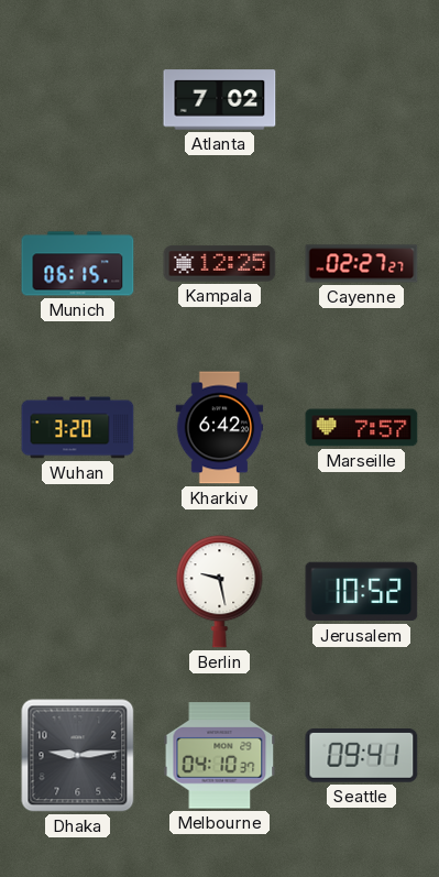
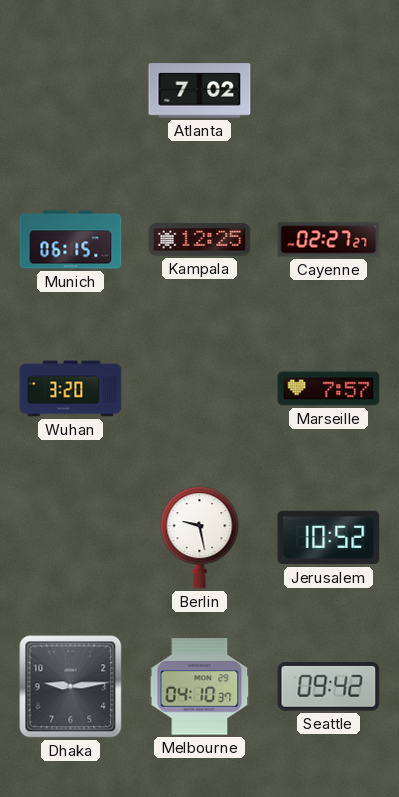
Kharkiv: 6:42 -> none (220, 428)
Seattle: 09:41 -> 09:42 (329, 687)
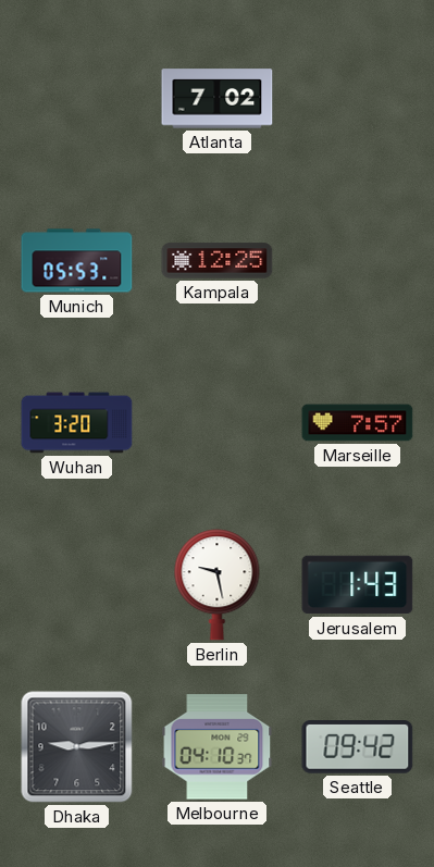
Munich: 06:15 -> 05:53 (77, 261)
Cayenne: 02:27 -> none (329, 240)
Jerusalem: 10:52 -> 1:43 (358, 585)
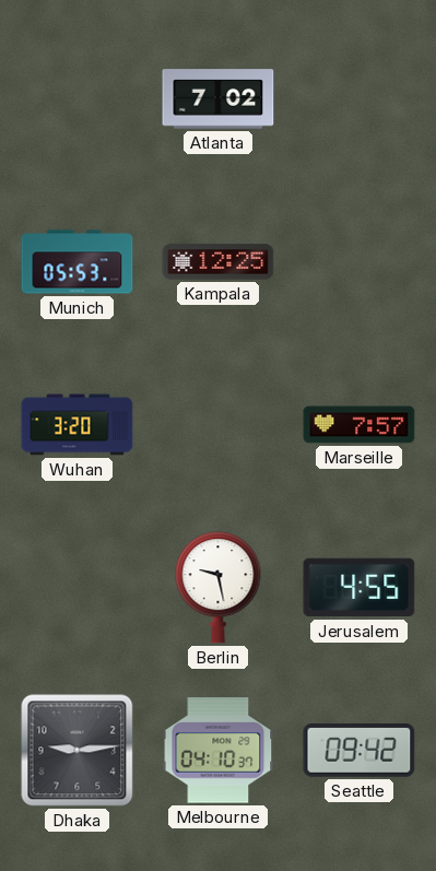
Jerusalem: 1:43 -> 4:55 (360, 588)
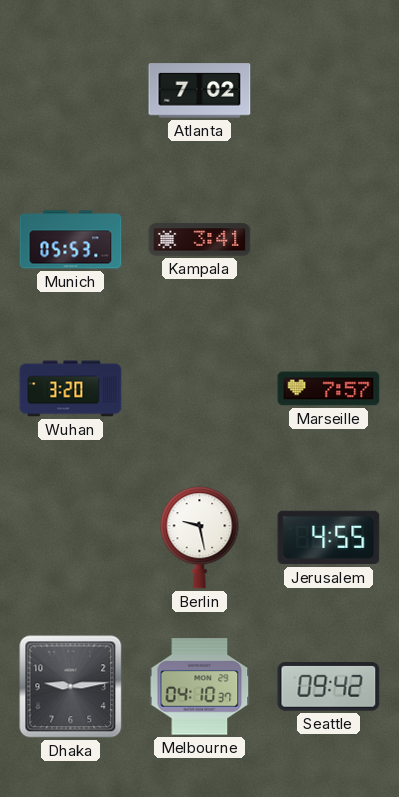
Kampala: 12:25 -> 3:41 (200, 240)
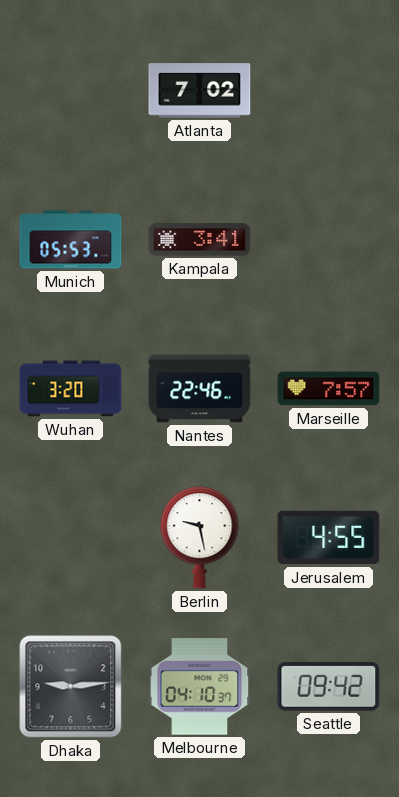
Nantes: none -> 22:46 (200, 389)
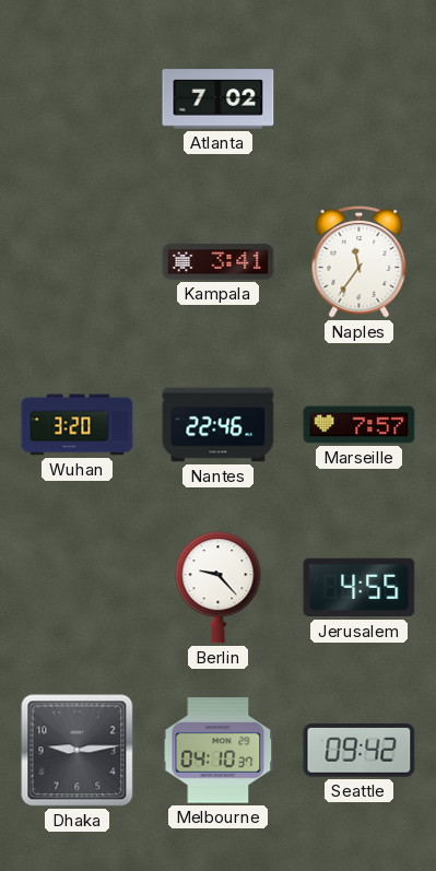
Munich: 05:53 -> none (71, 240)
Naples: none -> 11:36 (360, 262)
Berlin: 9:28 -> 9:23 (219, 588)
